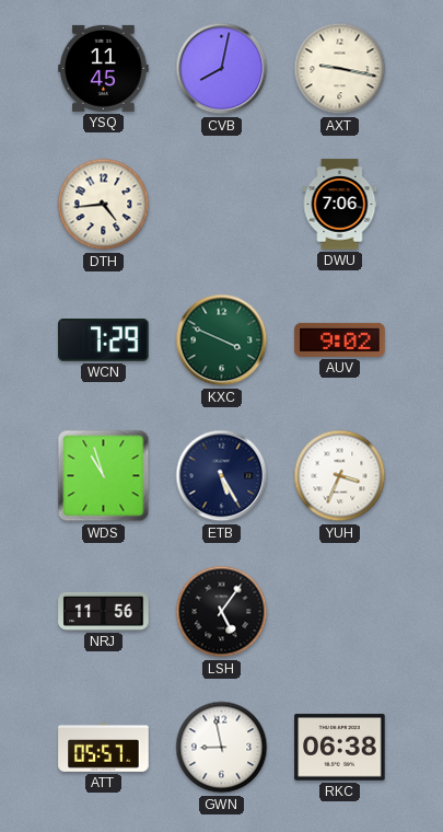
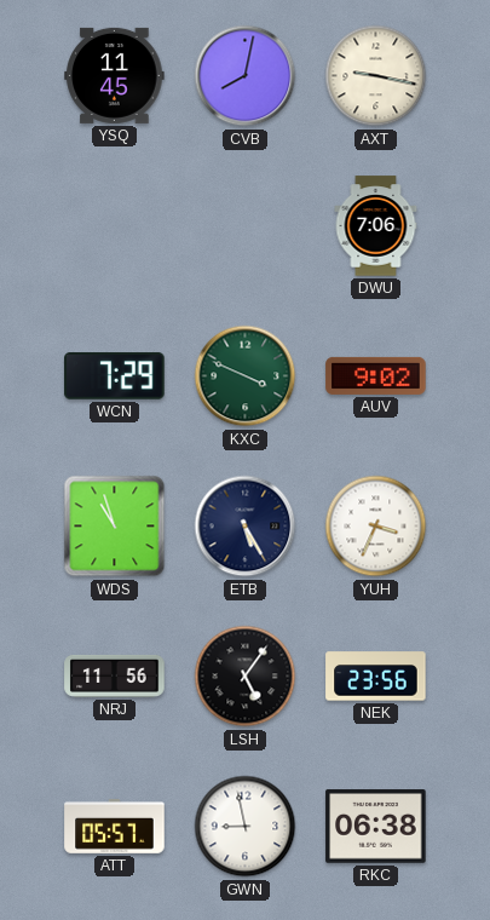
DTH: 4:44 -> none (104, 205)
NEK: none -> 23:56 (376, 677)
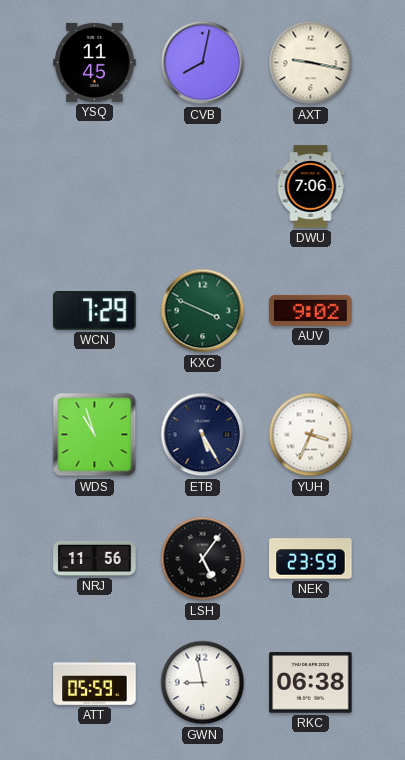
NEK: 23:56 -> 23:59 (311, 559)
ATT: 05:57 -> 05:59 (95, 683)
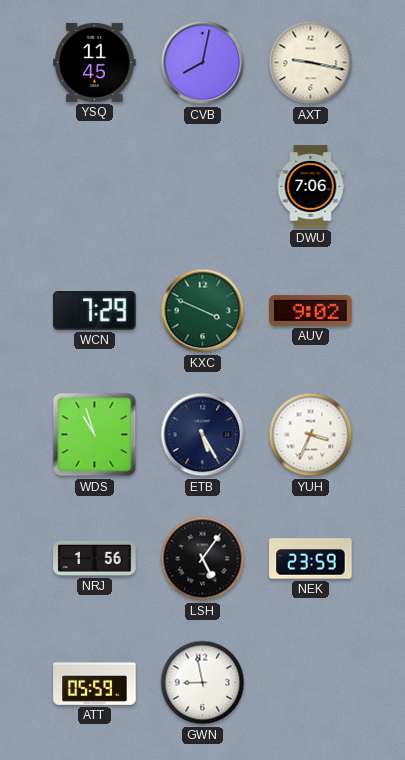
NRJ: 11:56 -> 1:56 (95, 558)
RKC: 06:38 -> none (311, 683)
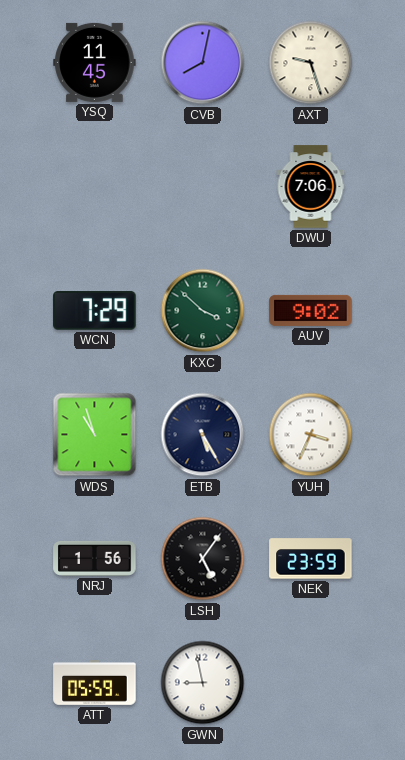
AXT: 9:17 -> 9:27 (311, 63)
KXC: 3:49 -> 3:52 (203, 311)
